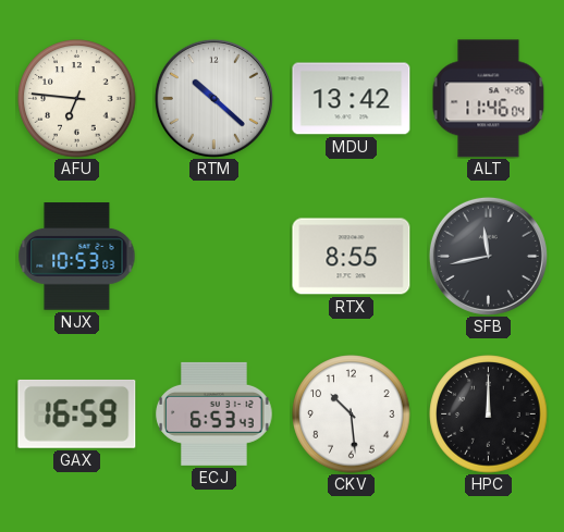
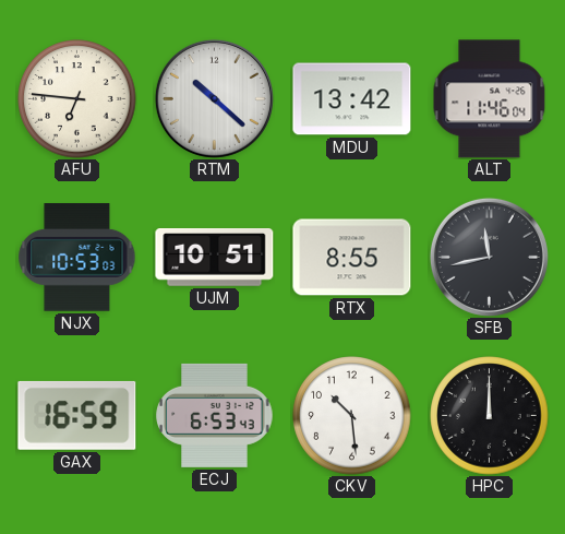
UJM: none -> 10:51 (215, 258)
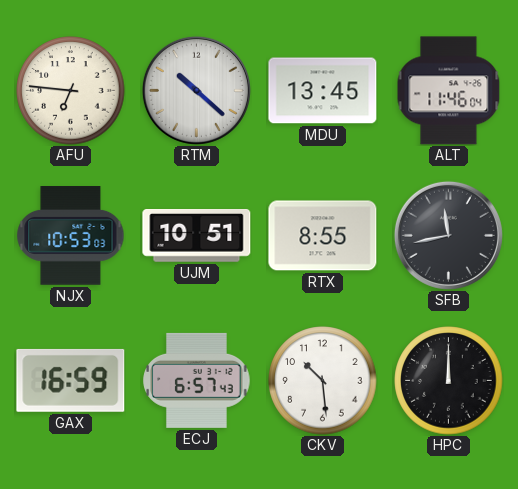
MDU: 13:42 -> 13:45 (323, 91)
ECJ: 6:53 -> 6:57 (197, 380)
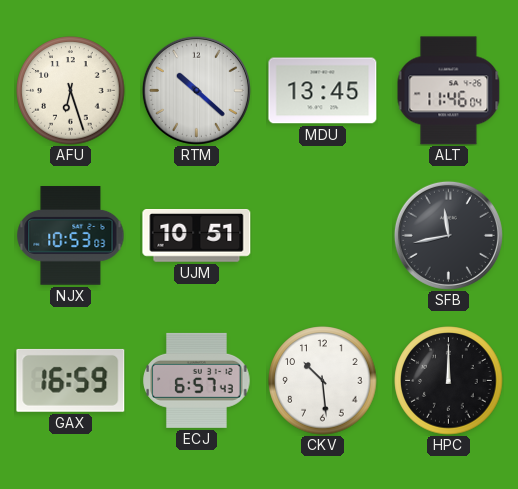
AFU: 6:46 -> 6:27 (71, 91)
RTX: 8:55 -> none (323, 236)
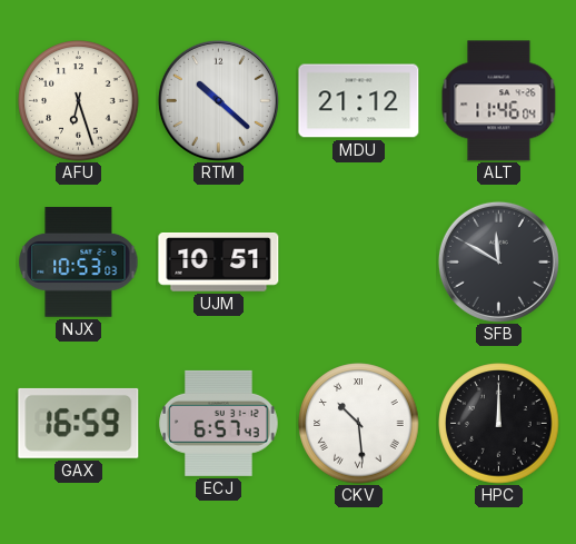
MDU: 13:45 -> 21:12 (359, 101)
SFB: 11:43 -> 11:50 (498, 261)
CKV numerals: Arabic -> Roman (359, 424)
